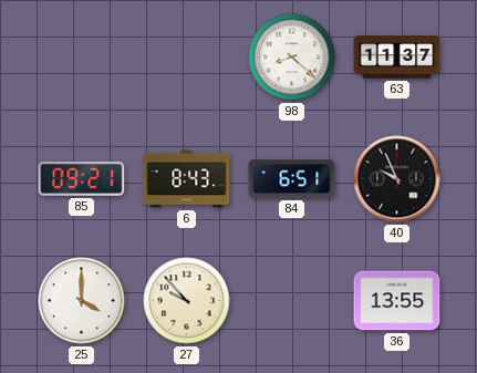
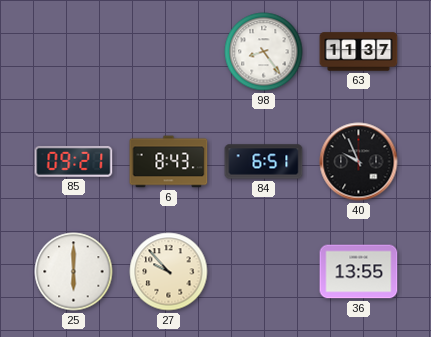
98: 8:22 -> 8:24 (264, 52)
25: 4:00 -> 6:00 (74, 272)
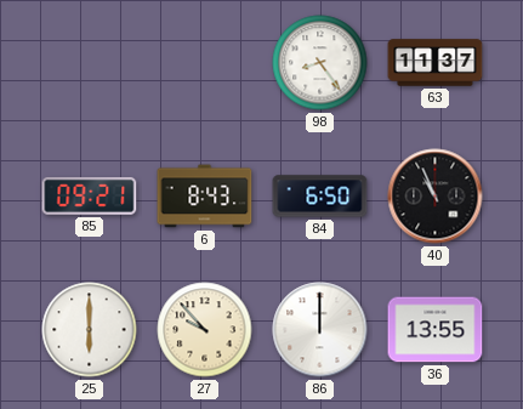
84: 6:51 -> 6:50 (320, 197)
40: 9:56 -> 10:56 (436, 197)
86: none -> 12:00 (320, 330)
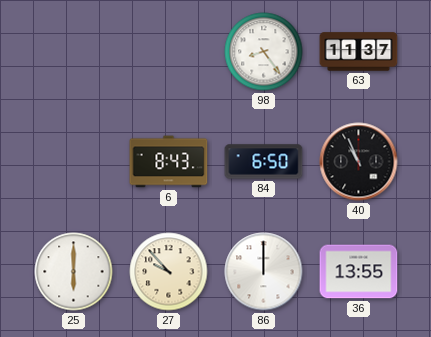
85: 09:21 -> none (90, 195)
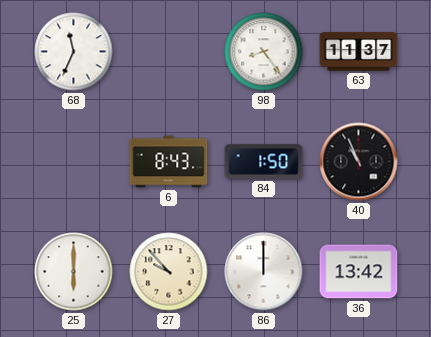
68: none -> 11:34 (74, 52)
84: 6:50 -> 1:50 (264, 162)
36: 13:55 -> 13:42 (359, 272)
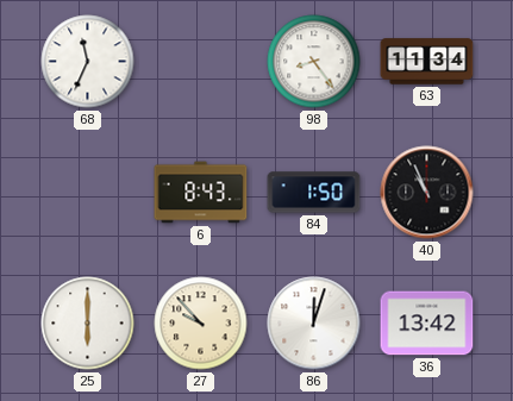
63: 11:37 -> 11:34 (427, 62)
86: 12:00 -> 12:03 (314, 324)
